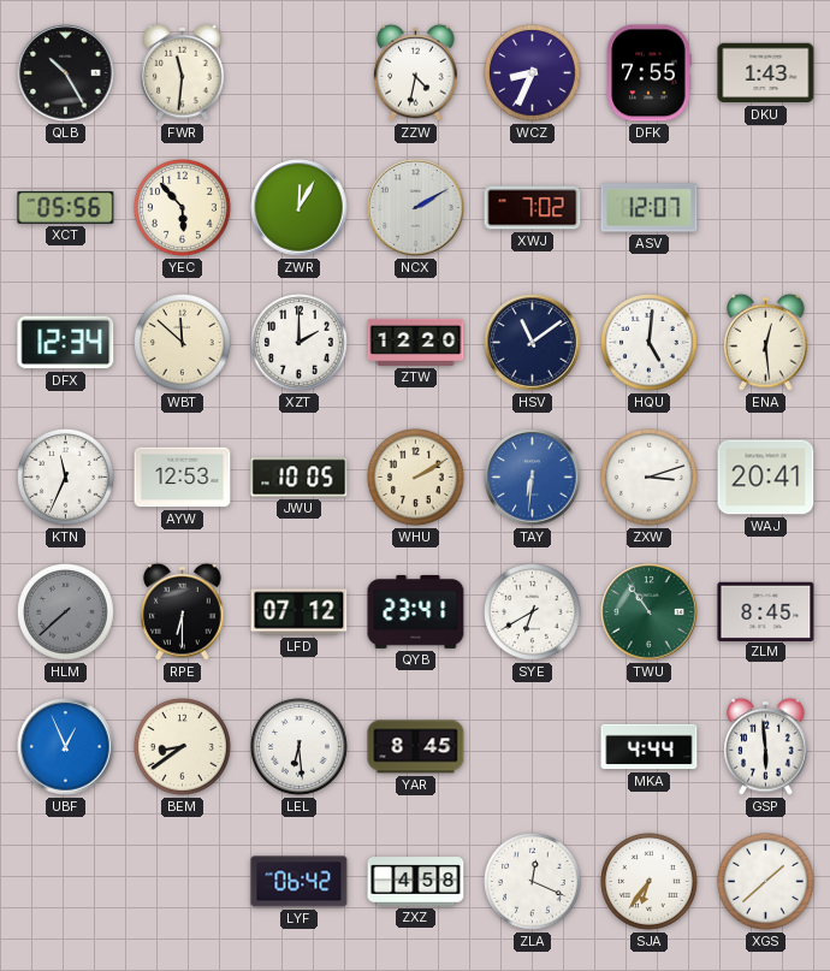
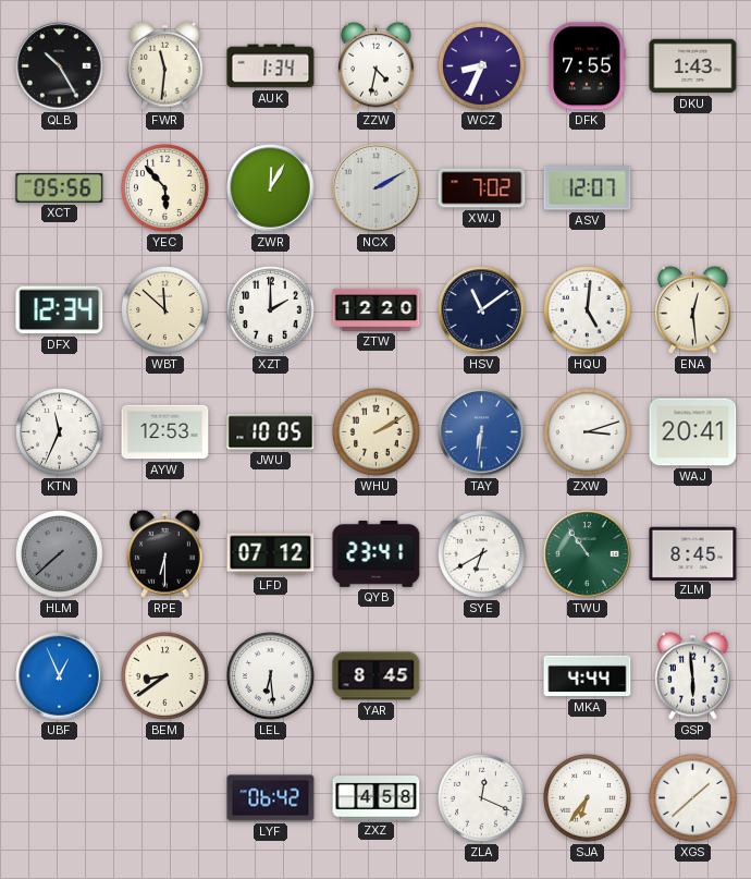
AUK: none -> 1:34 (271, 66)
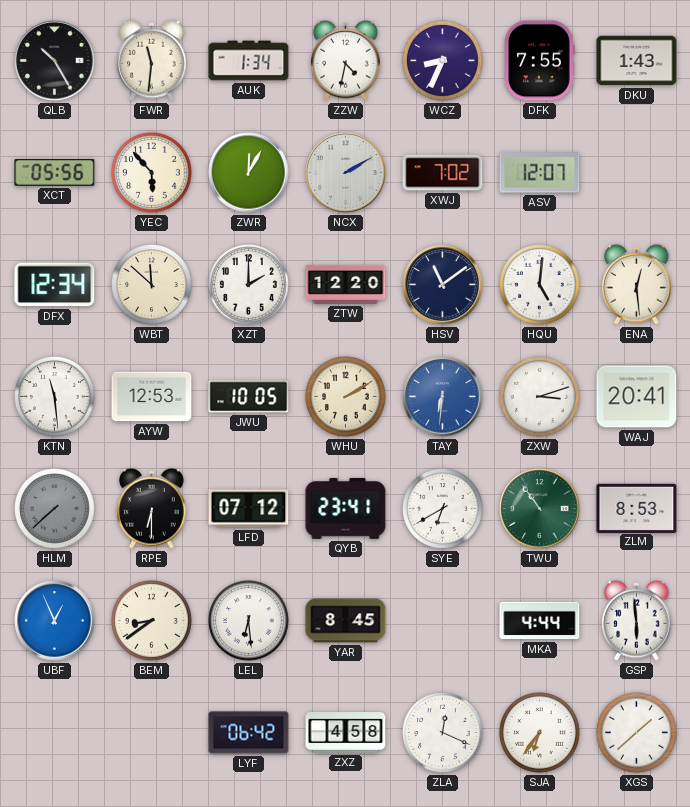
KTN: 11:34 -> 11:29 (55, 397)
ZLM: 8:45 -> 8:53 (637, 508)
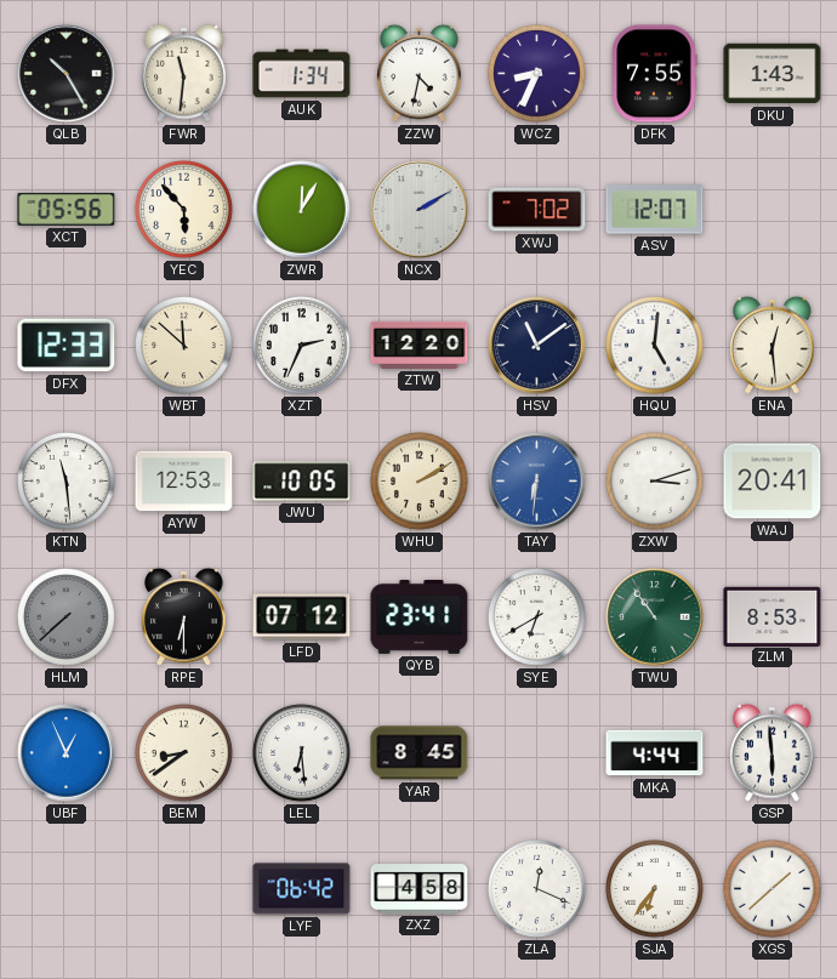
DFX: 12:34 -> 12:33 (67, 346)
XZT: 2:00 -> 2:34 (302, 346)
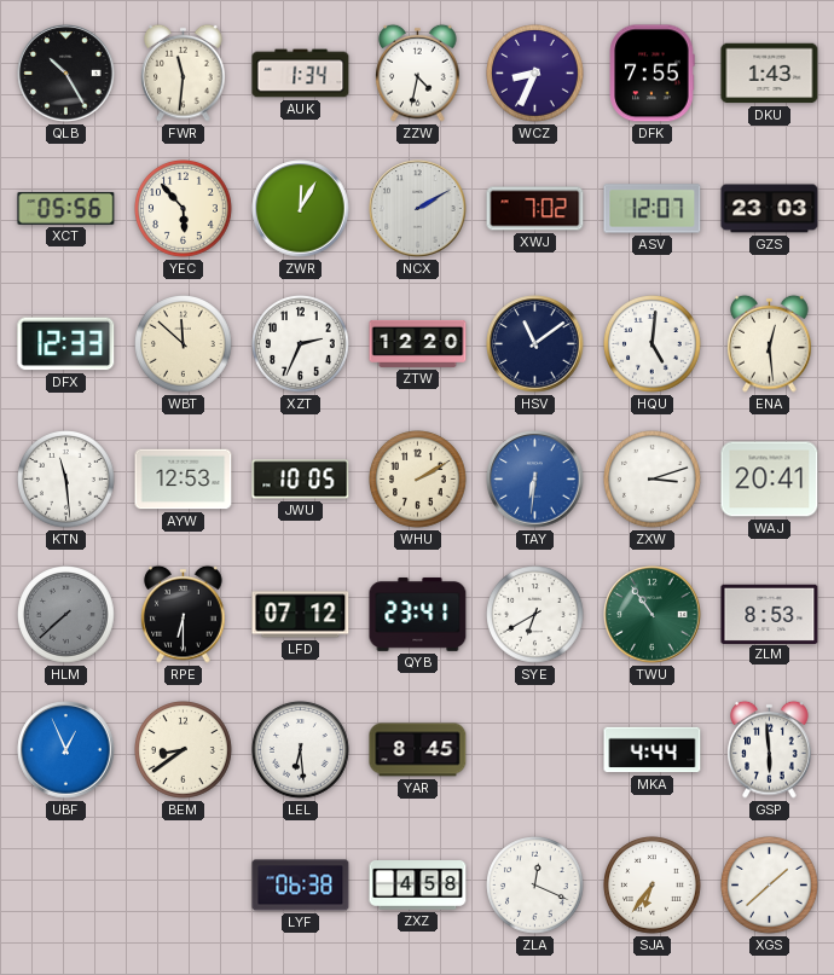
GZS: none -> 23:03 (770, 209)
LYF: 06:42 -> 06:38 (301, 886)
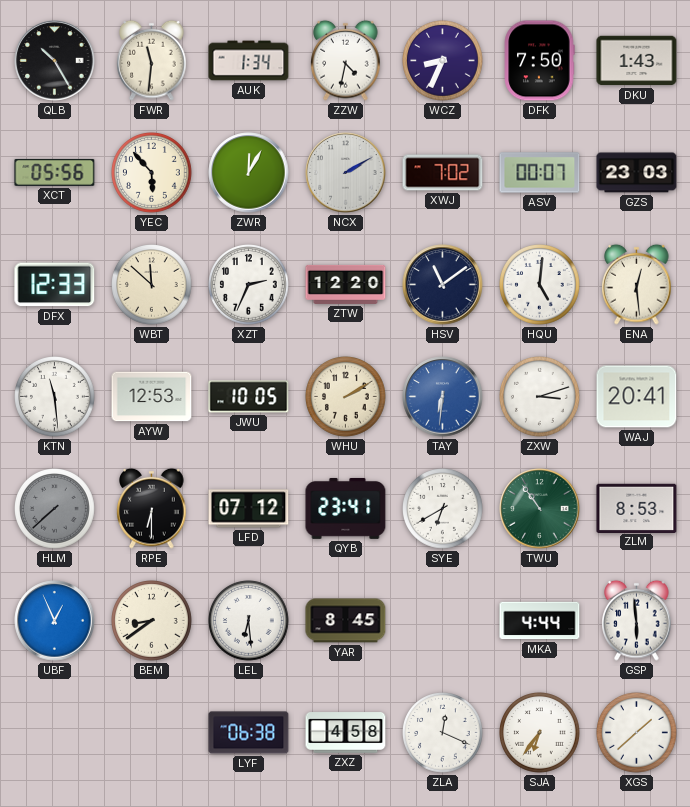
DFK: 7:55 -> 7:50 (539, 61)
ASV: 12:07 -> 00:07 (540, 173)
